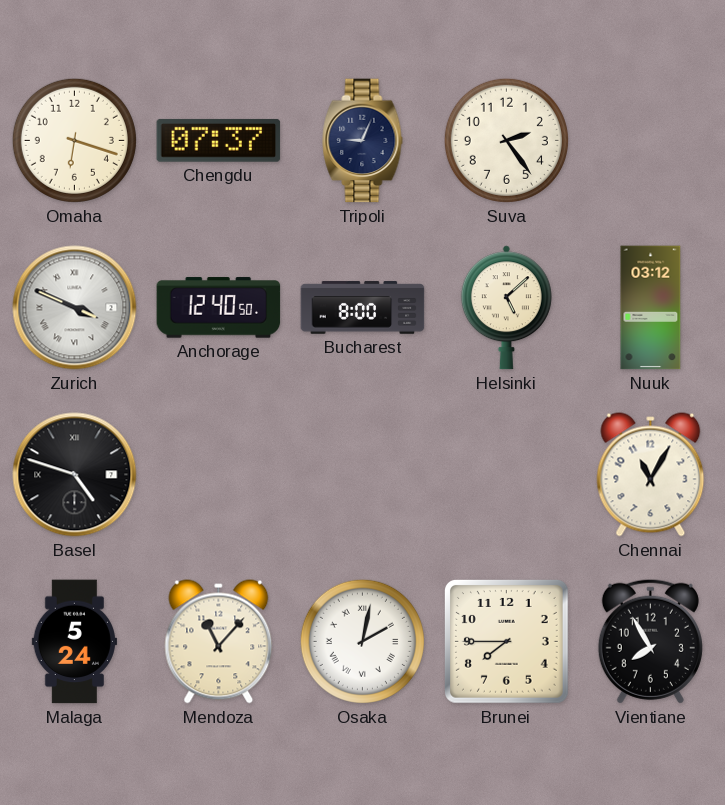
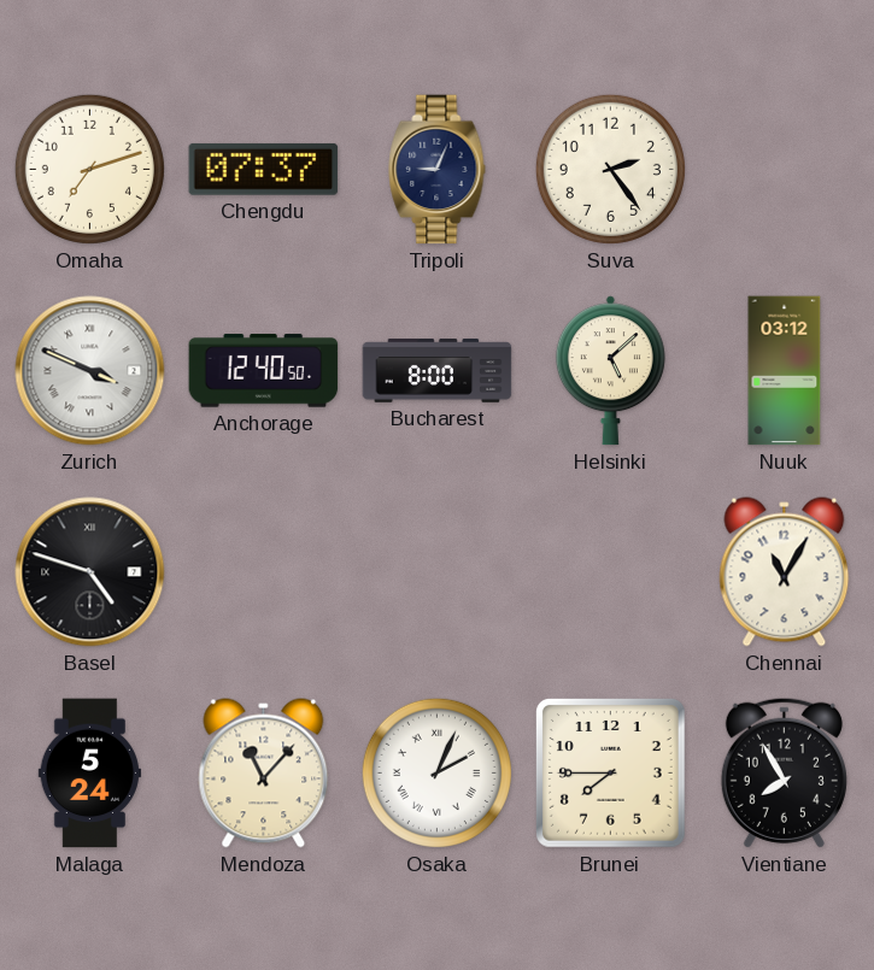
Omaha: 6:18 -> 7:12 (89, 169)
Osaka: 2:02 -> 2:04 (436, 772)
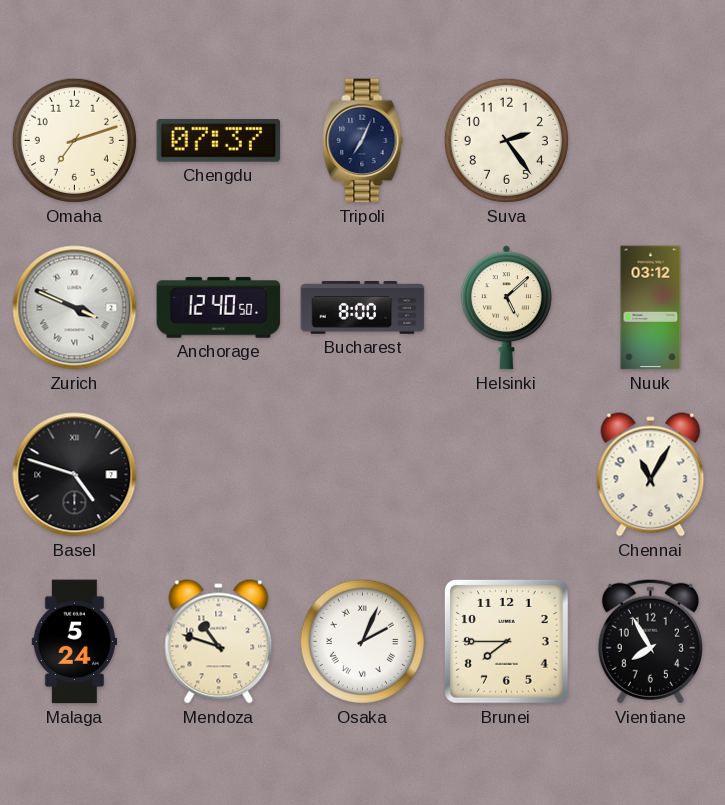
Tripoli: 9:04 -> 7:04 (363, 141)
Mendoza: 11:07 -> 10:48 (219, 642)
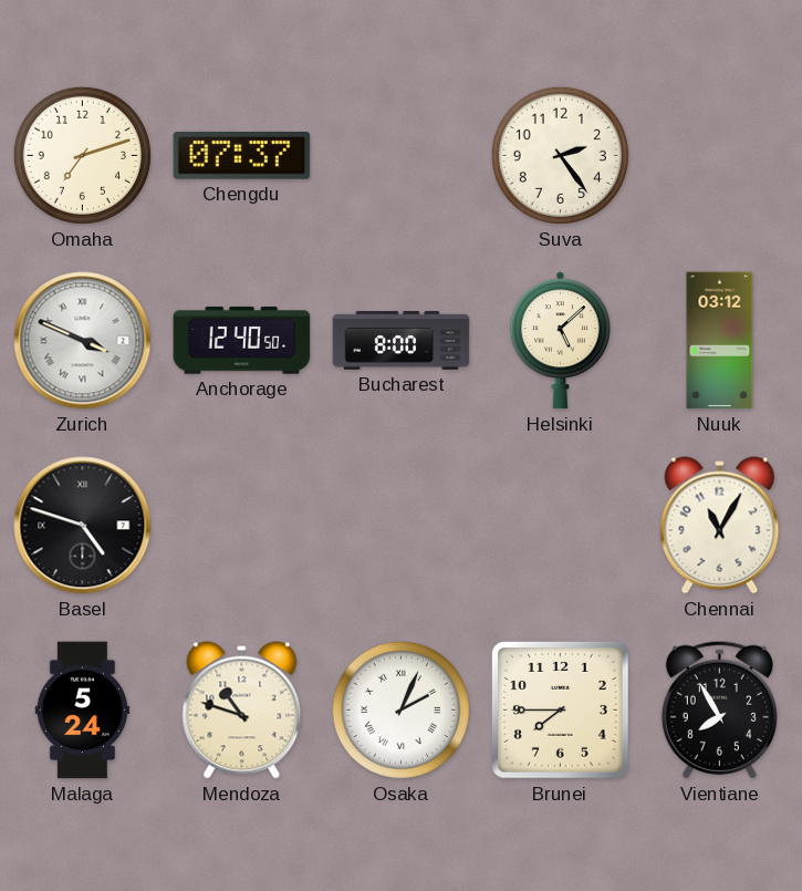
Tripoli: 7:04 -> none (363, 141)
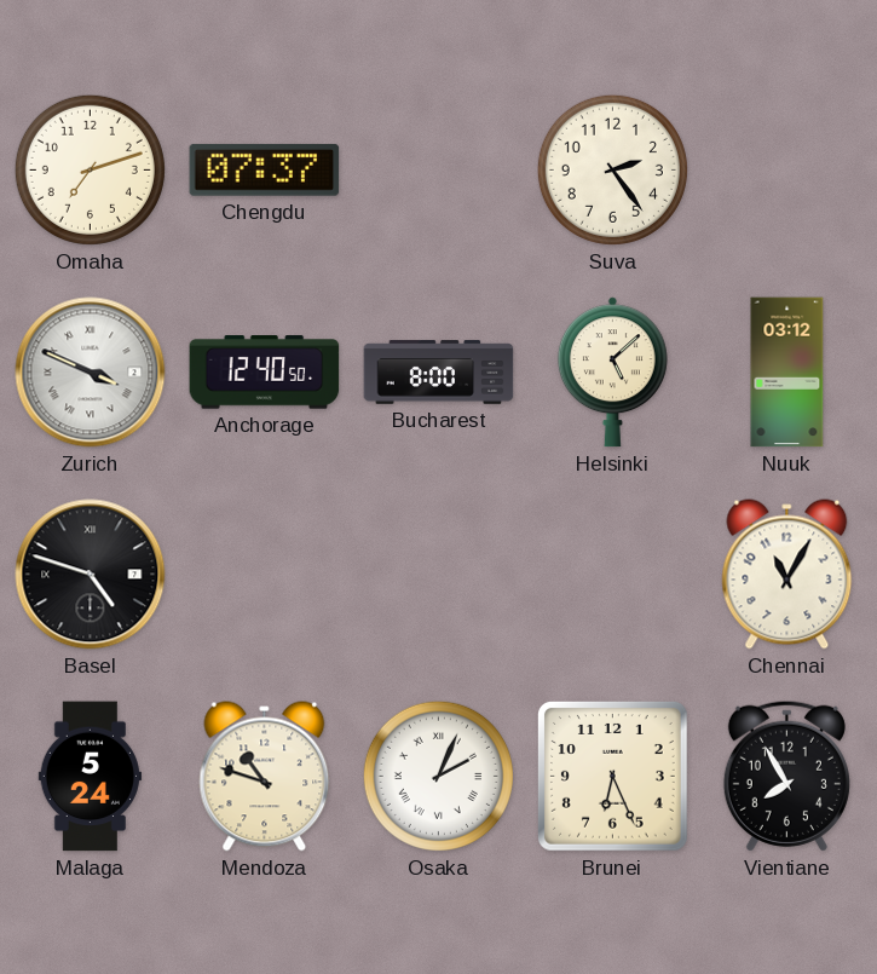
Brunei: 7:45 -> 6:26 (613, 777)
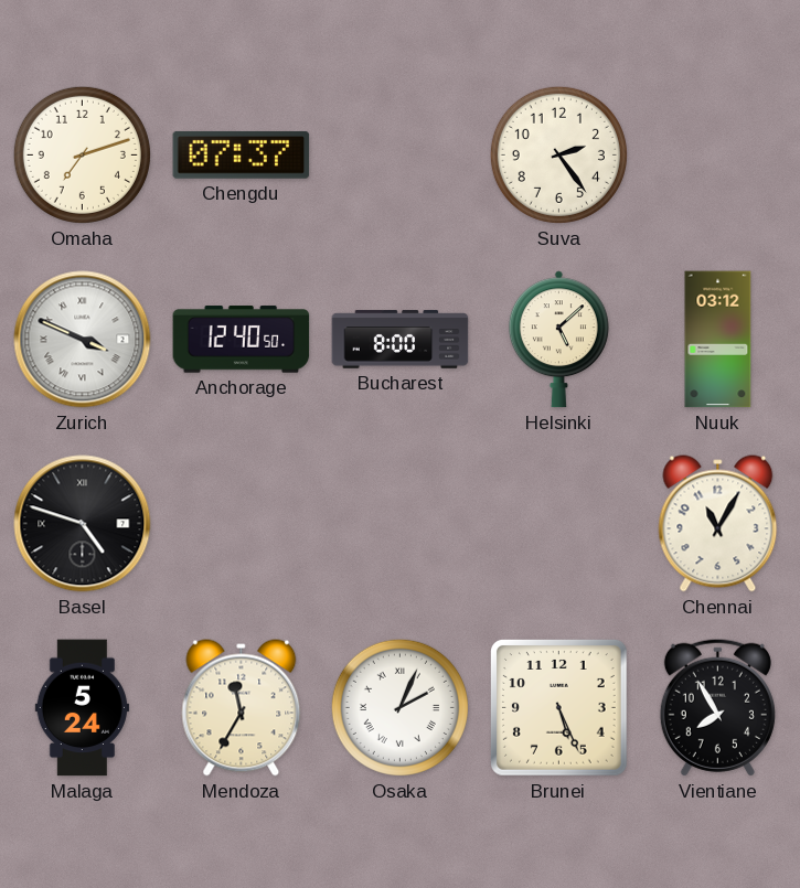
Mendoza: 10:48 -> 11:35 (242, 708)
Brunei: 6:26 -> 5:26 (559, 708)
